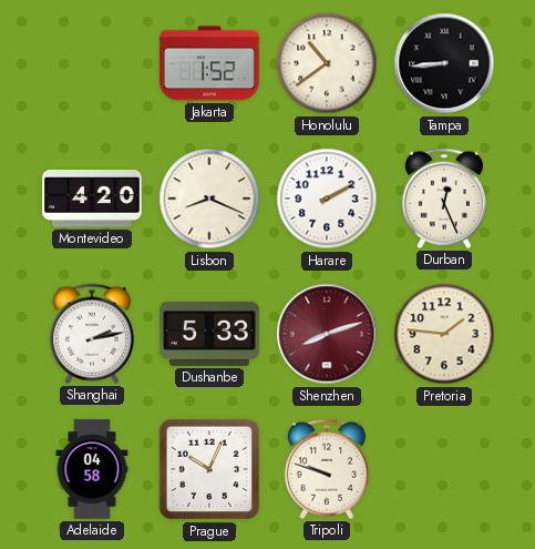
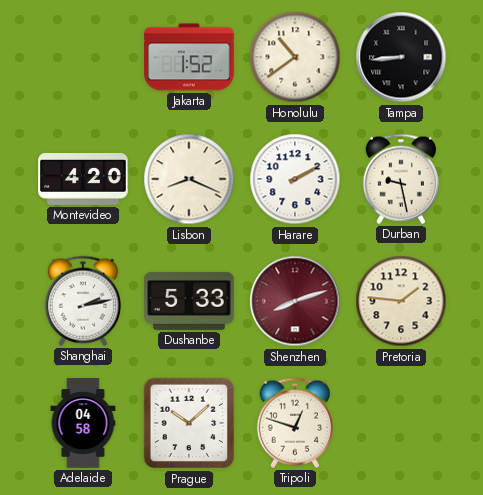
Durban: 12:26 -> 9:28 (401, 179)
Prague: 10:04 -> 10:08 (189, 423)
Tripoli: 9:48 -> 12:48 (295, 423)
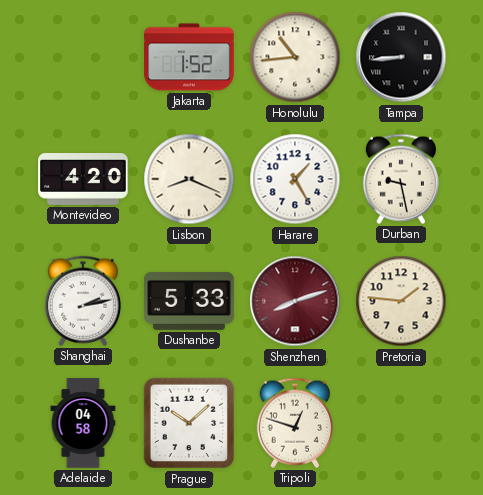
Honolulu: 10:39 -> 10:44 (295, 57)
Harare: 2:10 -> 1:25 (295, 179)
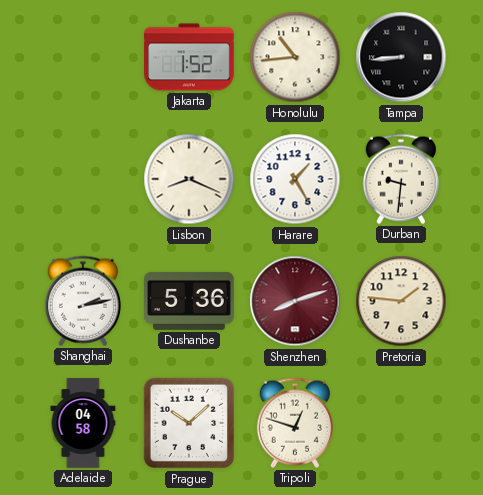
Montevideo: 4:20 -> none (83, 180)
Durban: 9:28 -> 9:31 (401, 179)
Dushanbe: 5:33 -> 5:36 (189, 301)
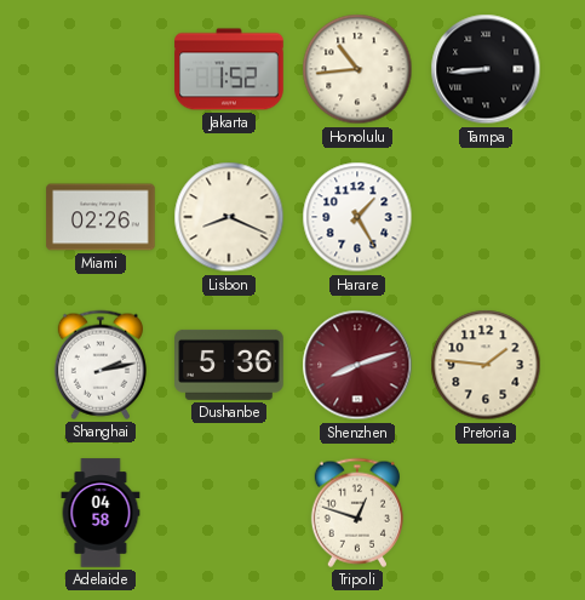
Miami: none -> 02:26 (101, 217)
Durban: 9:31 -> none (401, 179)
Prague: 10:08 -> none (189, 423)
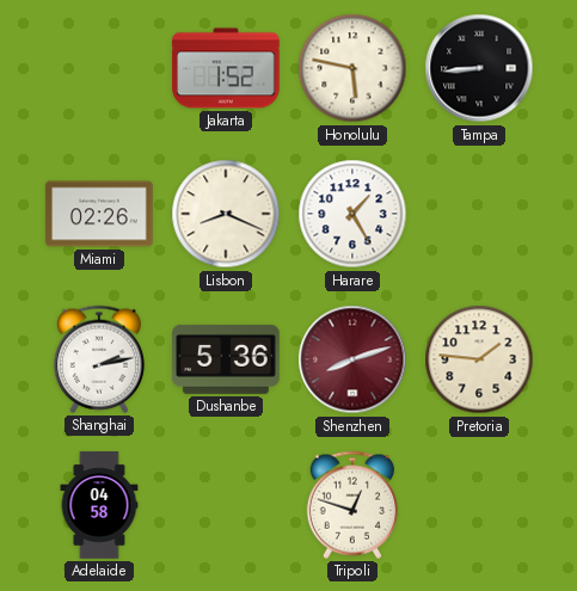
Honolulu: 10:44 -> 5:47 (352, 68)
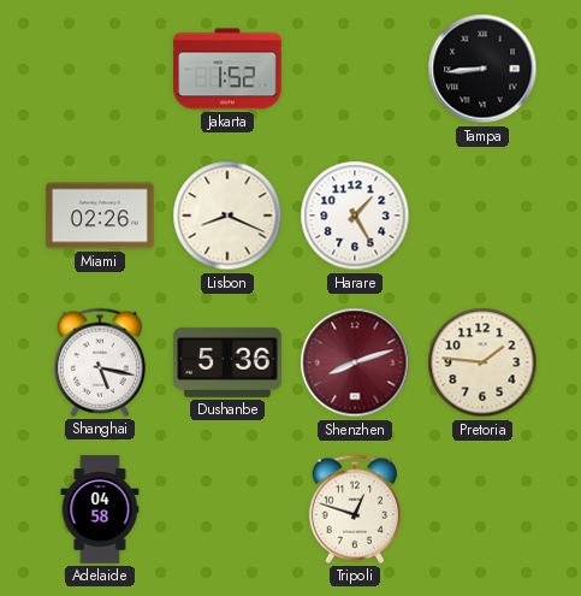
Honolulu: 5:47 -> none (352, 68)
Shanghai: 2:13 -> 5:17 (100, 362)
